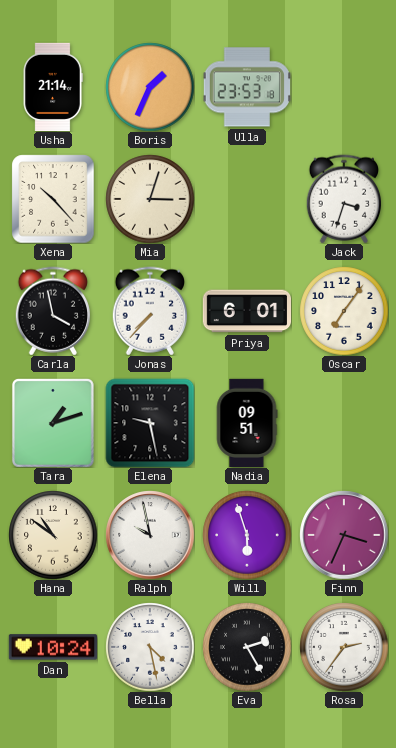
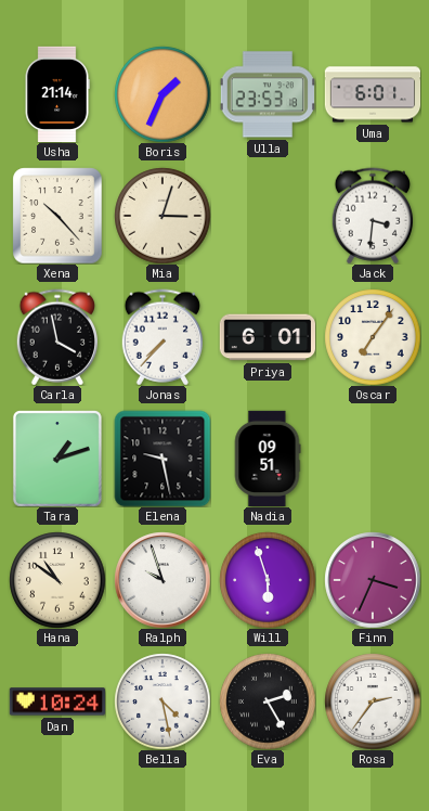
Uma: none -> 6:01 (373, 94)
Jack: 3:33 -> 3:31 (372, 216)
Ralph: 9:58 -> 9:57 (162, 580)
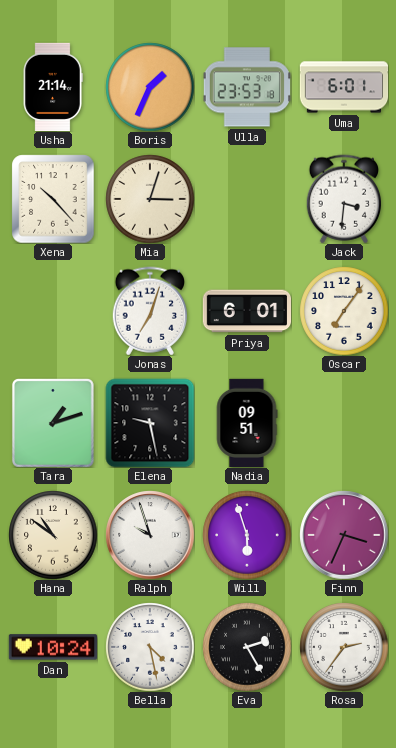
Carla: 3:58 -> none (56, 337)
Jonas: 7:37 -> 7:03 (149, 311)
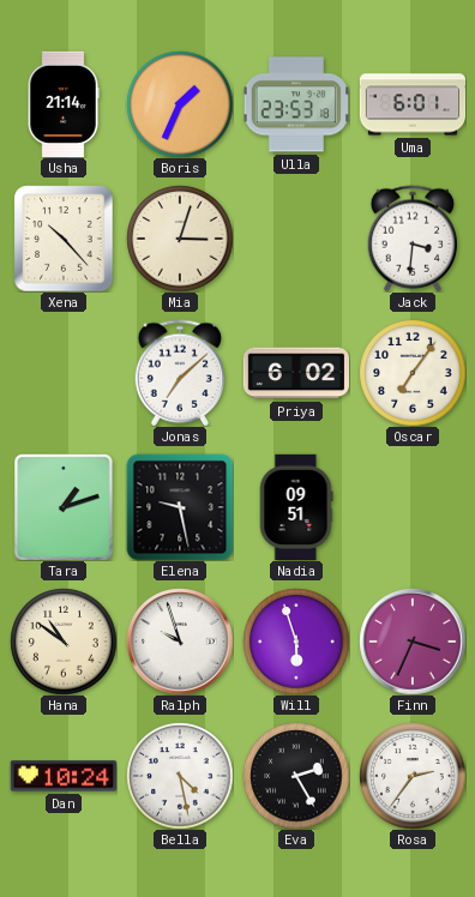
Jonas: 7:03 -> 7:08 (179, 373)
Priya: 6:01 -> 6:02 (295, 373)
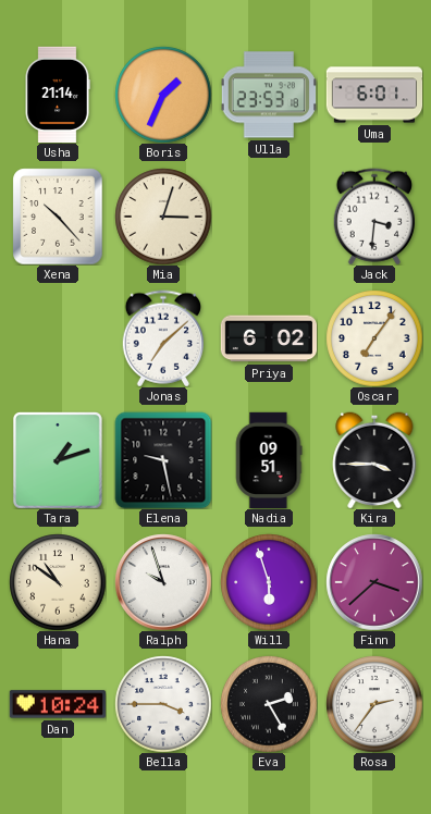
Kira: none -> 3:45 (374, 460)
Finn: 3:34 -> 3:38 (374, 582)
Bella: 4:28 -> 3:45 (163, 704)
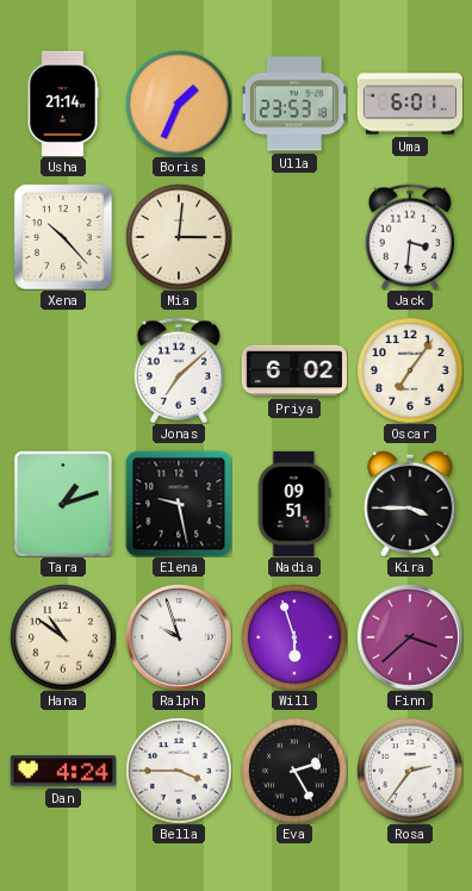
Mia: 3:03 -> 3:01 (179, 237)
Dan: 10:24 -> 4:24 (62, 771)
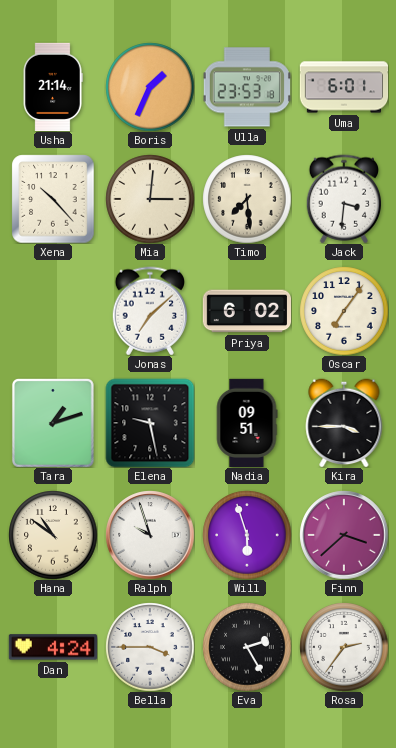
Timo: none -> 7:29 (247, 199)
